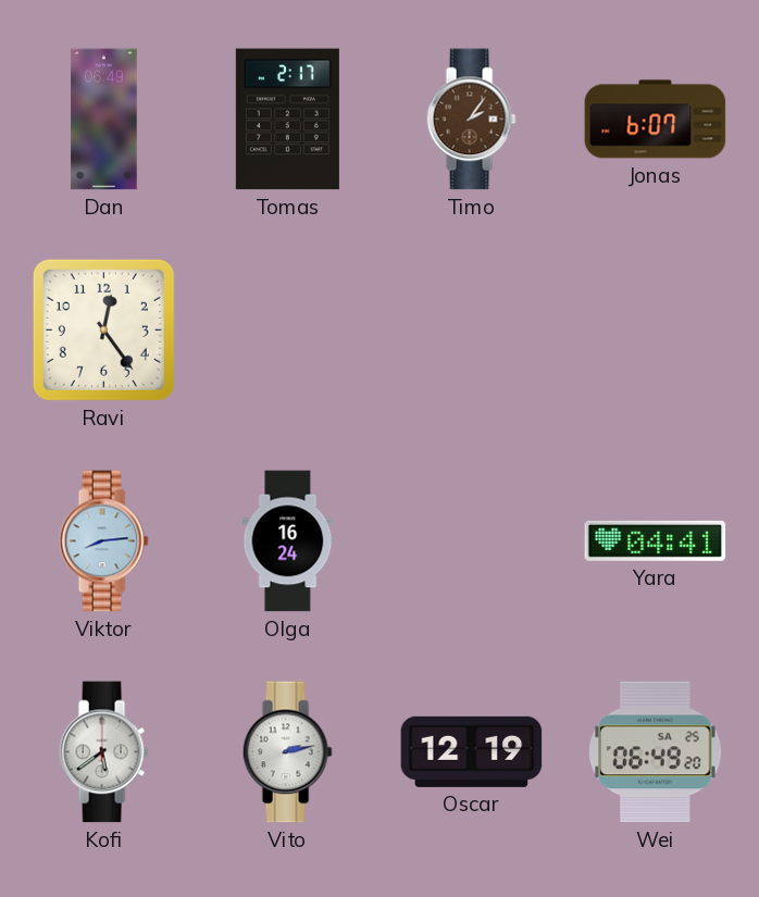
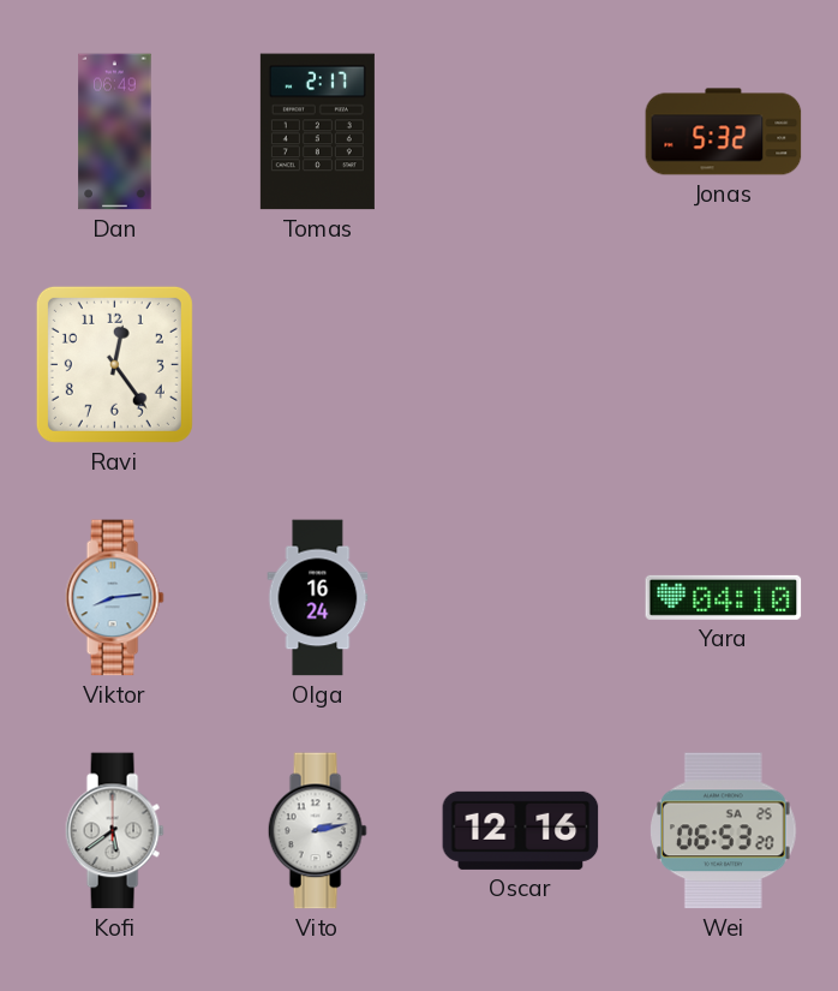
Timo: 2:06 -> none (471, 120)
Jonas: 6:07 -> 5:32 (724, 132)
Yara: 04:41 -> 04:10 (724, 597)
Oscar: 12:19 -> 12:16 (521, 830)
Wei: 06:49 -> 06:53 (724, 831)
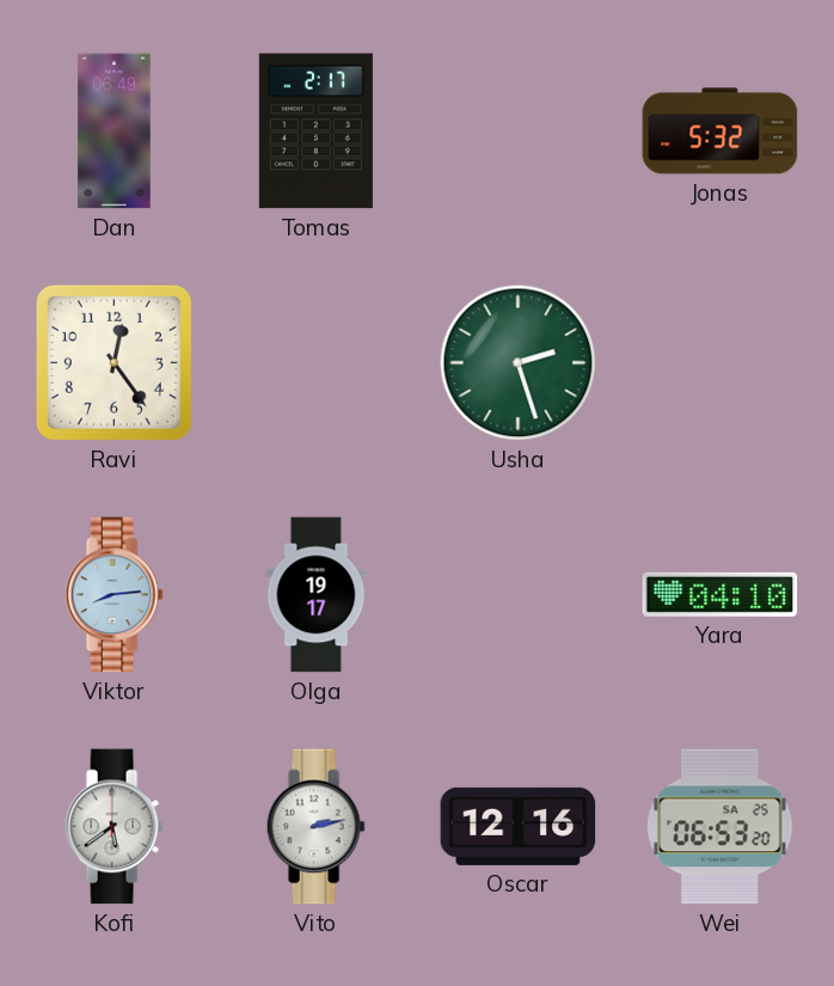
Usha: none -> 2:27 (519, 363)
Olga: 16:24 -> 19:17 (317, 595)
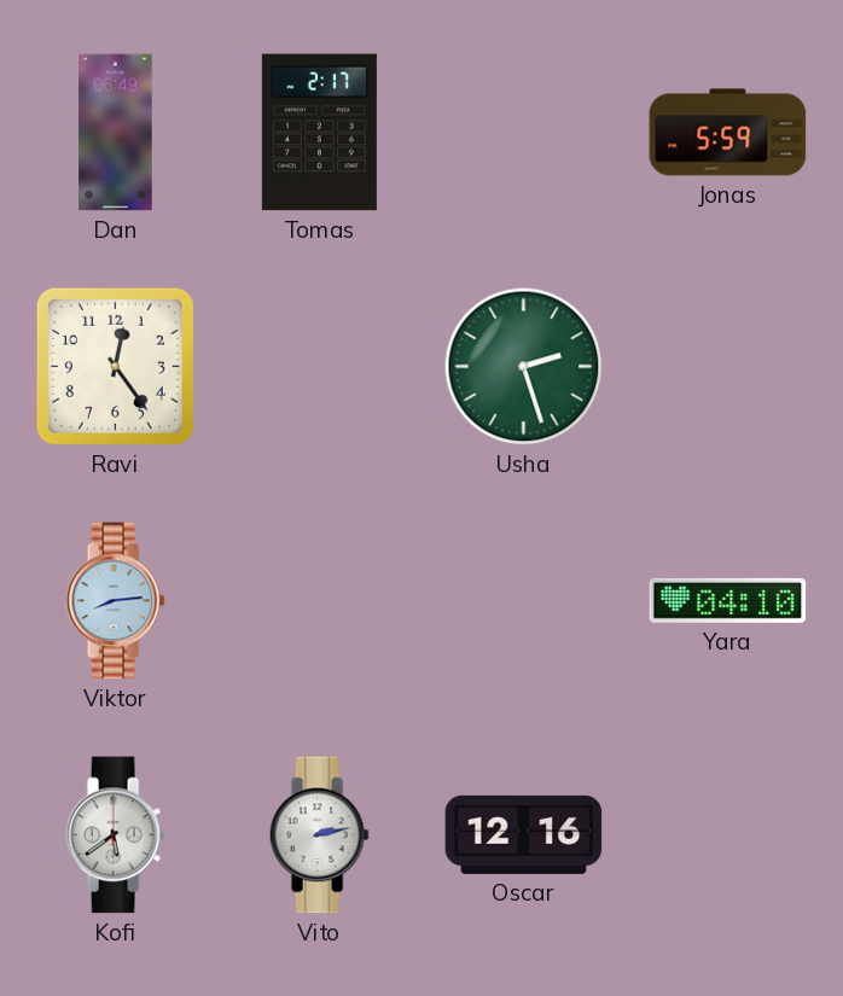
Jonas: 5:32 -> 5:59 (728, 133)
Olga: 19:17 -> none (317, 595)
Wei: 06:53 -> none (720, 827)
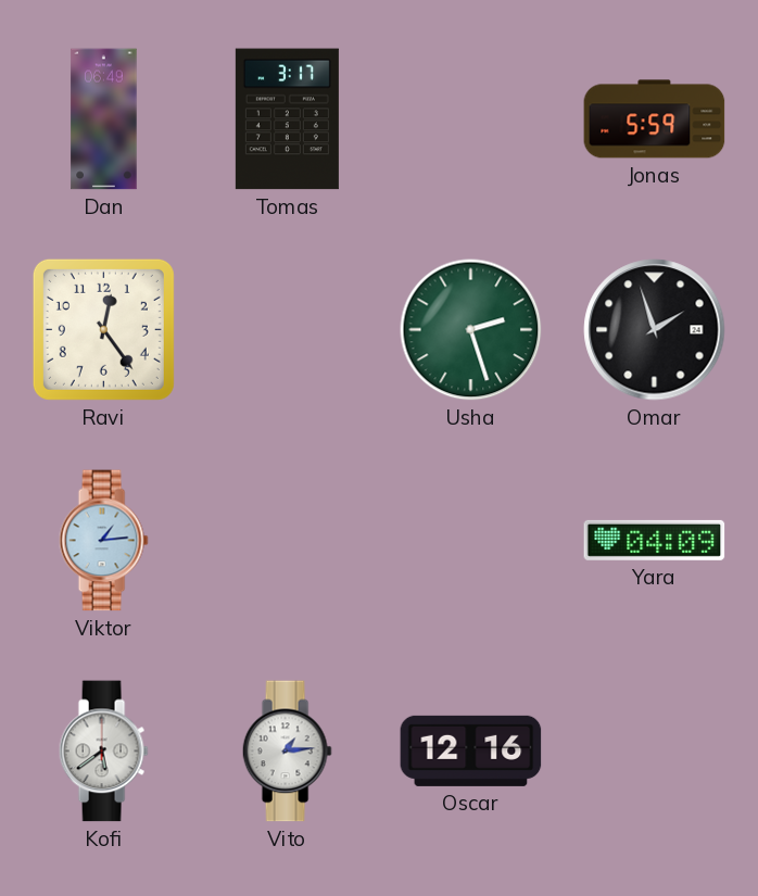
Tomas: 2:17 -> 3:17 (287, 119)
Omar: none -> 1:57 (655, 330)
Viktor: 8:14 -> 1:14 (103, 541)
Yara: 04:10 -> 04:09 (655, 540)
Vito: 2:13 -> 1:14 (287, 752)
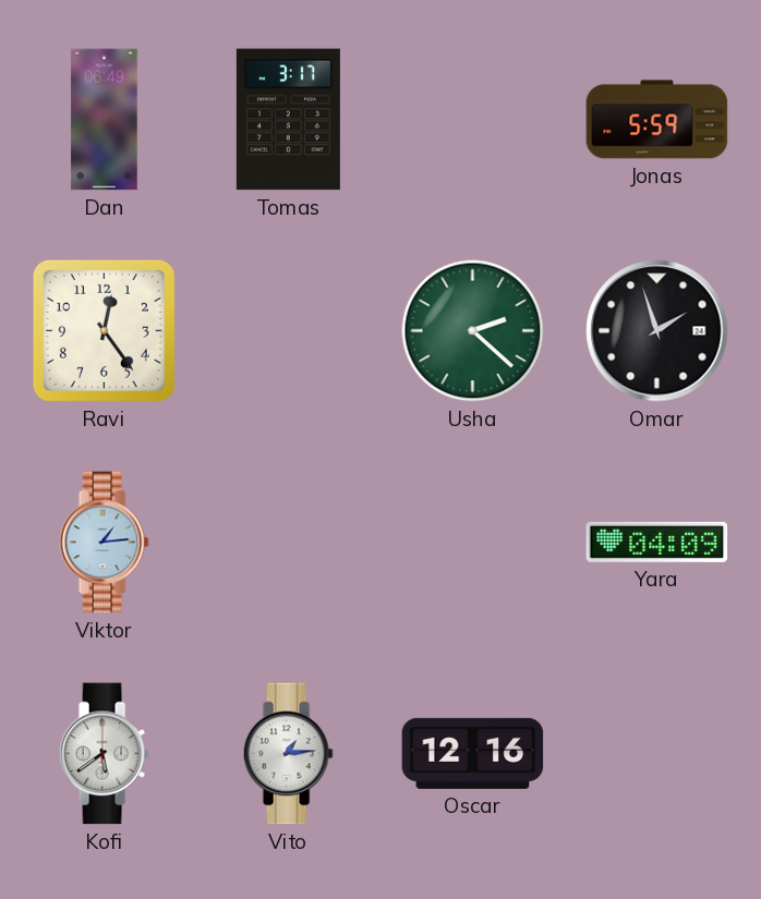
Usha: 2:27 -> 2:22 (473, 331)
